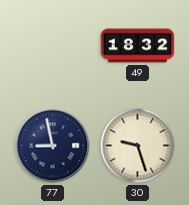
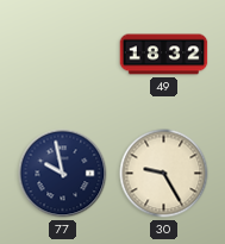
77: 8:58 -> 9:58 (63, 174)
30: 9:27 -> 9:25 (164, 174)
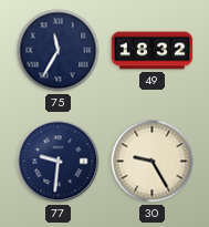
75: none -> 11:35 (59, 51)
77: 9:58 -> 9:31 (59, 162)
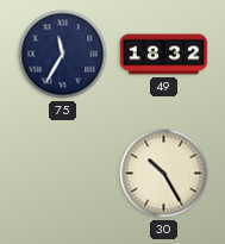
77: 9:31 -> none (59, 162)
30: 9:25 -> 10:25 (164, 174)
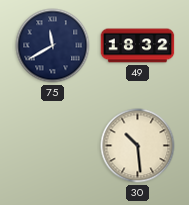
75: 11:35 -> 11:40 (53, 46)
30: 10:25 -> 10:29 (138, 146)
